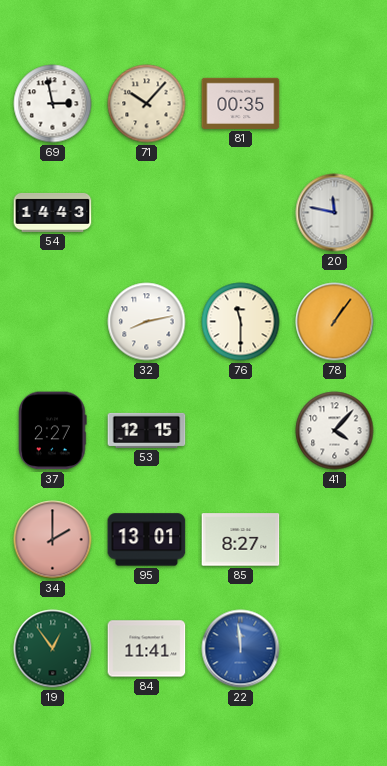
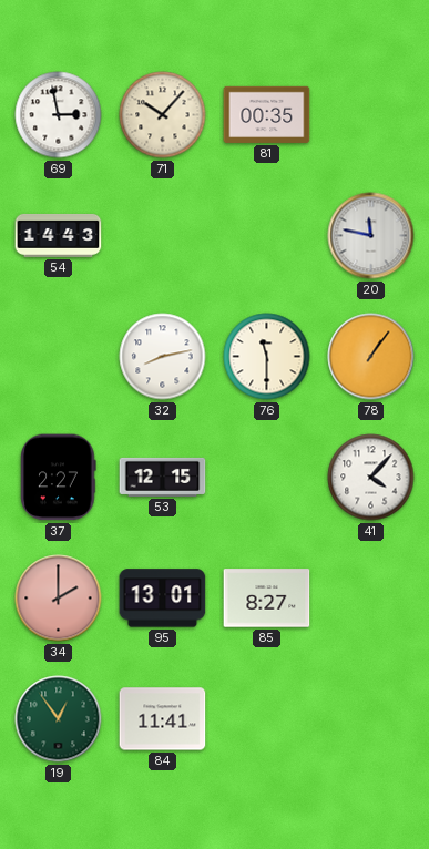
22: 11:59 -> none (241, 649)
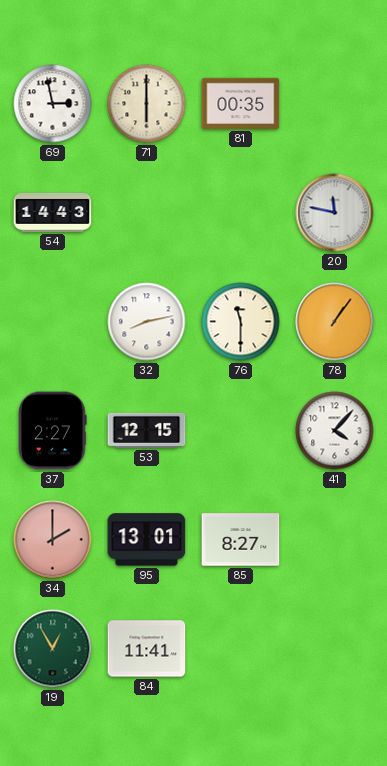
71: 10:07 -> 6:00 (147, 104)
19: 12:54 -> 12:55 (53, 649)
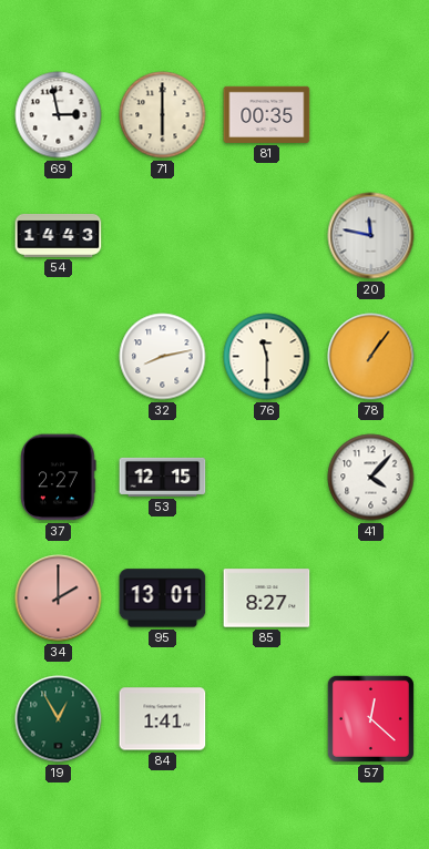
84: 11:41 -> 1:41 (163, 719)
57: none -> 12:22 (370, 718)
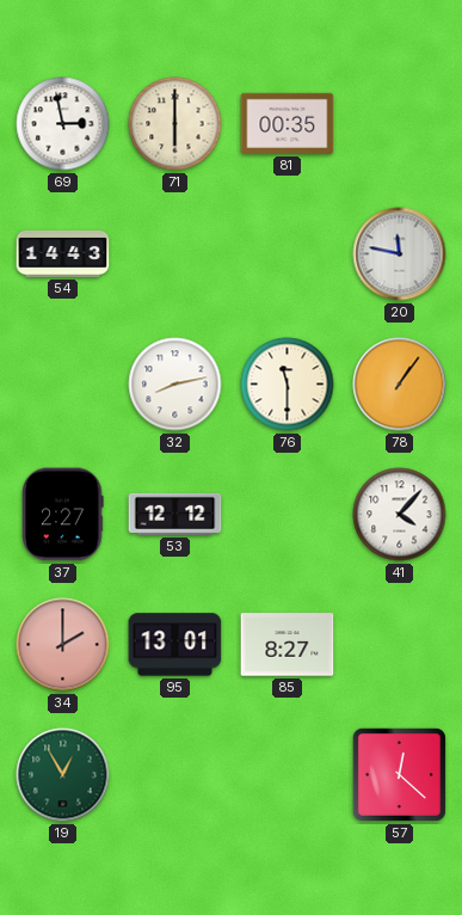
53: 12:15 -> 12:12 (175, 514)
84: 1:41 -> none (163, 719)
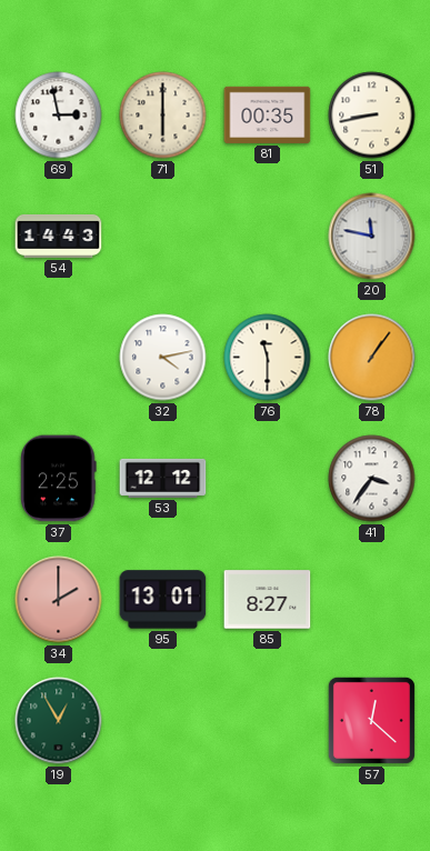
51: none -> 8:43 (372, 116)
32: 8:13 -> 4:13 (163, 358)
37: 2:27 -> 2:25 (59, 479)
41: 4:07 -> 3:36 (372, 479)
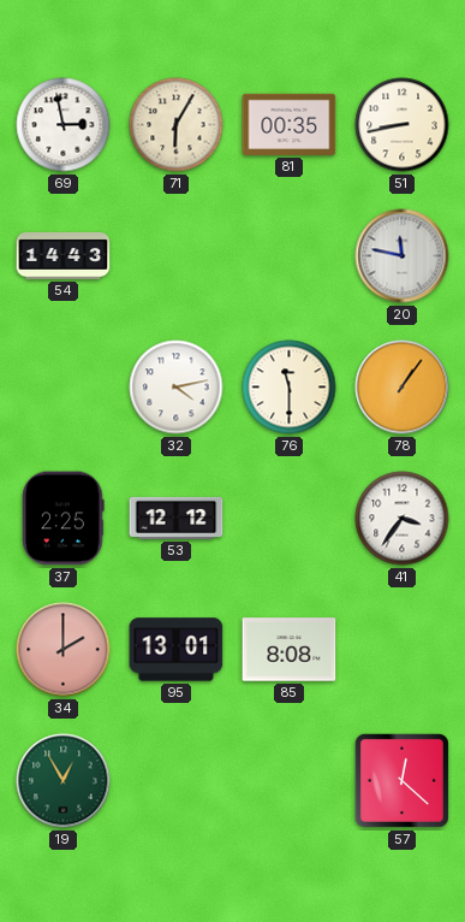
71: 6:00 -> 6:05 (177, 125)
85: 8:27 -> 8:08 (290, 650)
